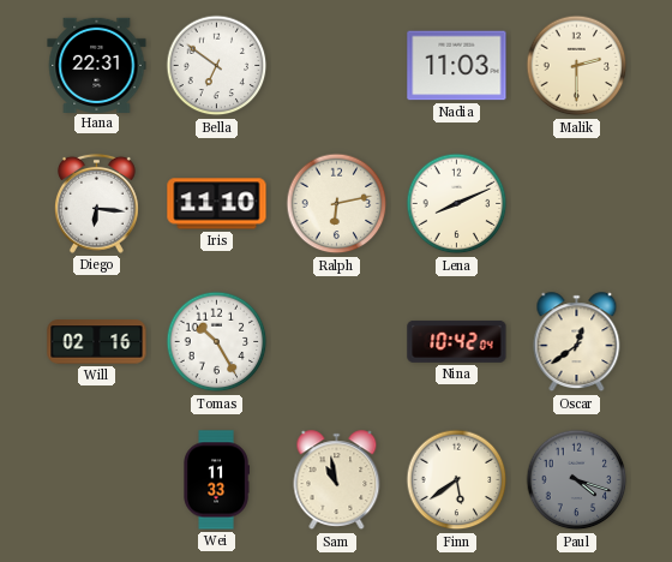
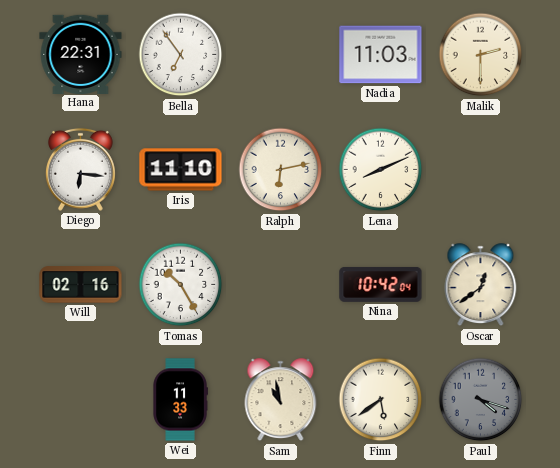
Bella: 6:51 -> 6:54 (181, 55)
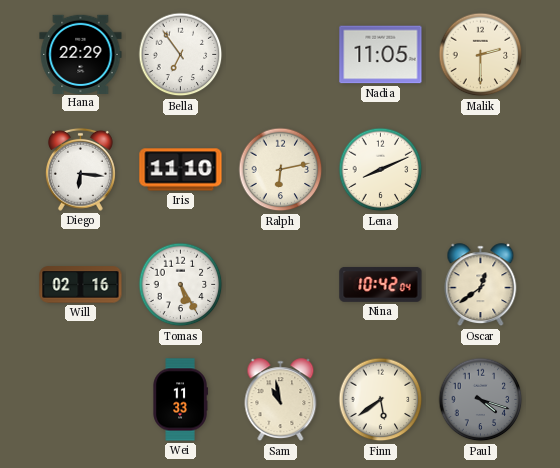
Hana: 22:31 -> 22:29 (81, 54)
Nadia: 11:03 -> 11:05 (381, 55)
Tomas: 10:25 -> 5:25 (181, 285)
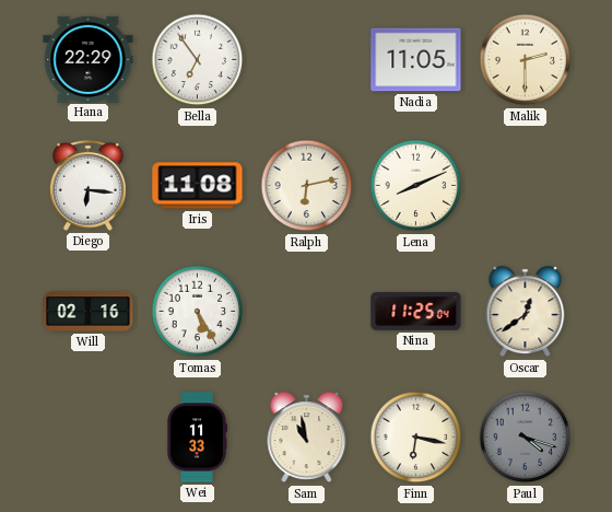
Iris: 11:10 -> 11:08 (198, 186)
Nina: 10:42 -> 11:25 (416, 311)
Finn: 5:39 -> 6:17 (416, 438)
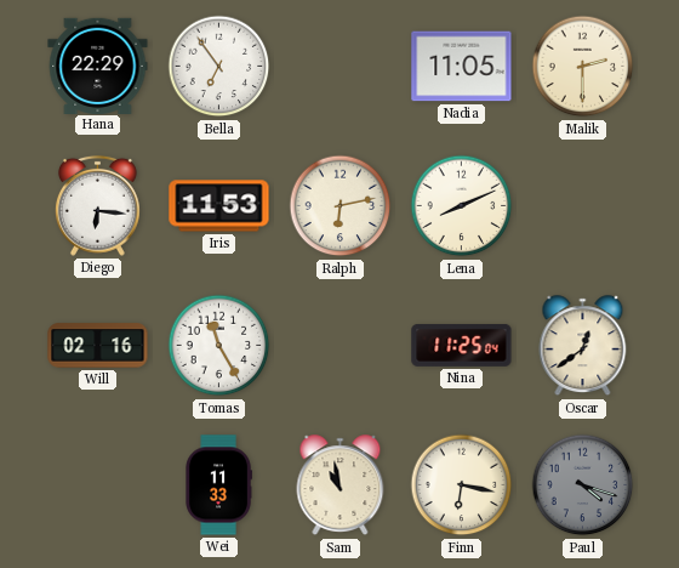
Iris: 11:08 -> 11:53 (219, 206)
Tomas: 5:25 -> 11:25 (219, 346)
